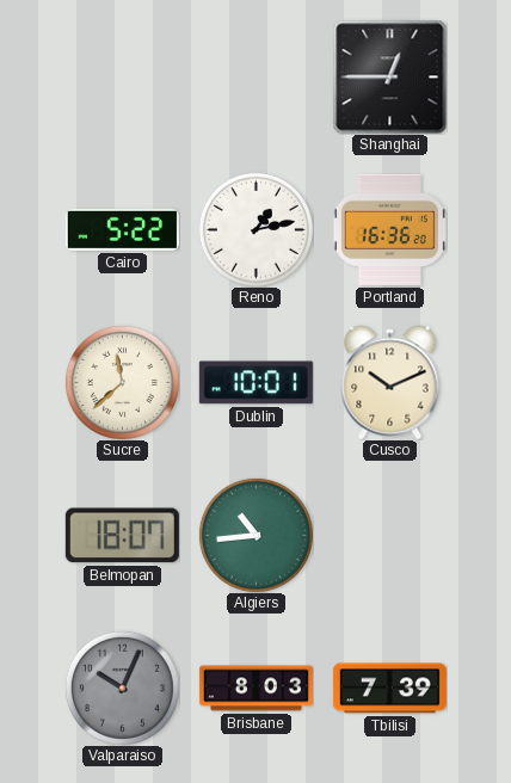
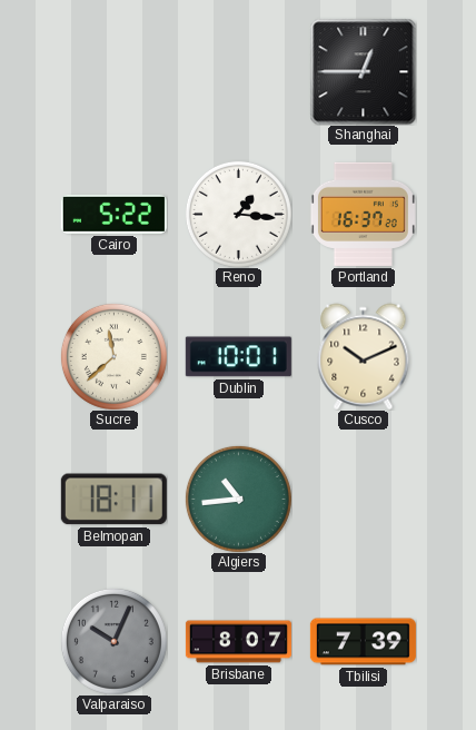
Reno: 1:13 -> 1:16 (238, 214)
Portland: 16:36 -> 16:37 (363, 214)
Belmopan: 18:07 -> 18:11 (113, 500)
Brisbane: 8:03 -> 8:07 (238, 642)
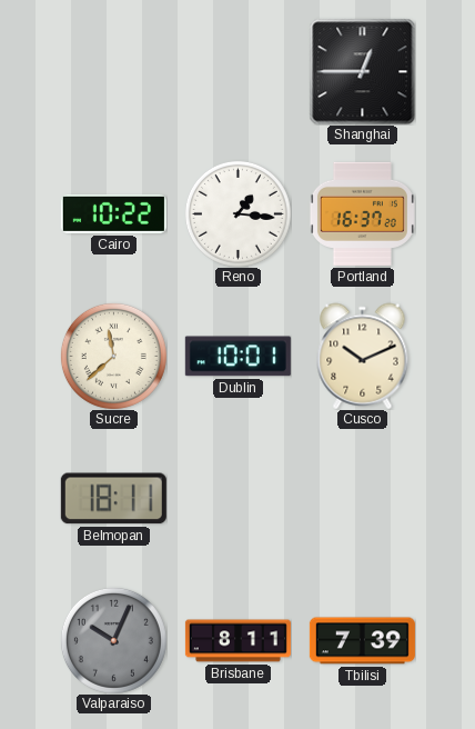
Cairo: 5:22 -> 10:22 (113, 213)
Algiers: 10:44 -> none (238, 499)
Brisbane: 8:07 -> 8:11 (238, 641)
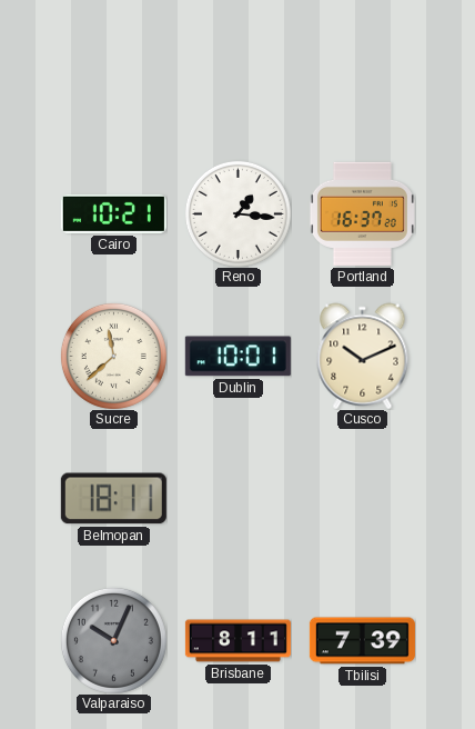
Shanghai: 12:45 -> none (362, 71)
Cairo: 10:22 -> 10:21 (113, 213)
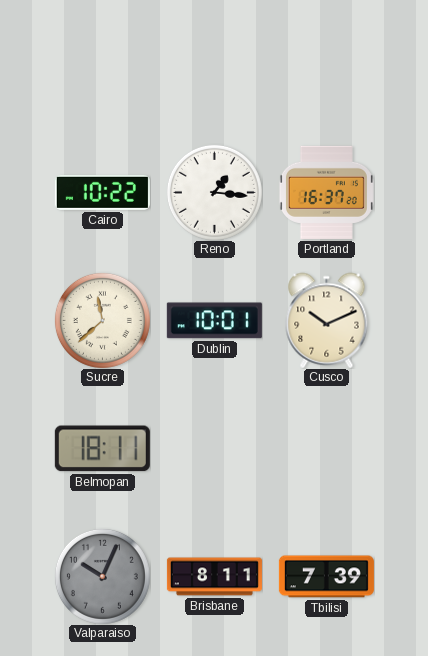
Cairo: 10:21 -> 10:22 (102, 192)
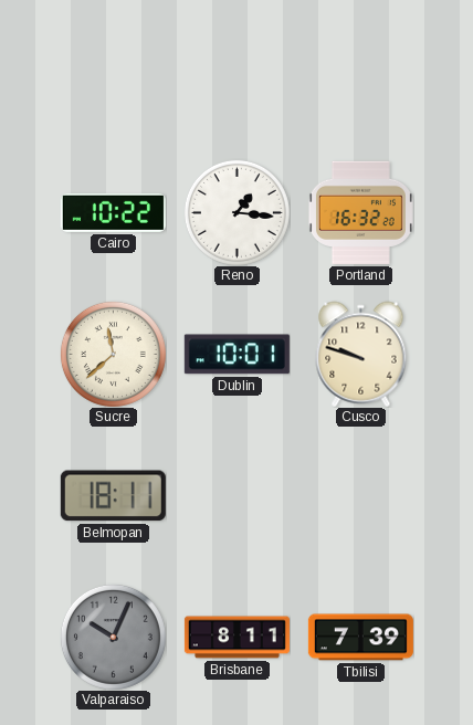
Portland: 16:37 -> 16:32 (360, 212)
Cusco: 10:11 -> 9:48 (361, 354)
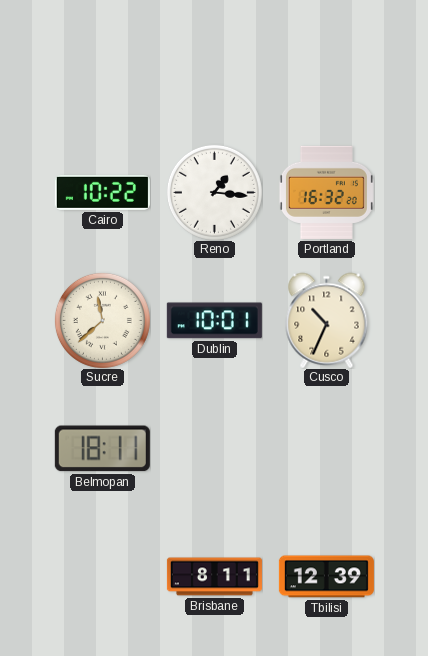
Cusco: 9:48 -> 10:34 (327, 320)
Valparaiso: 10:04 -> none (113, 637)
Tbilisi: 7:39 -> 12:39 (326, 577)
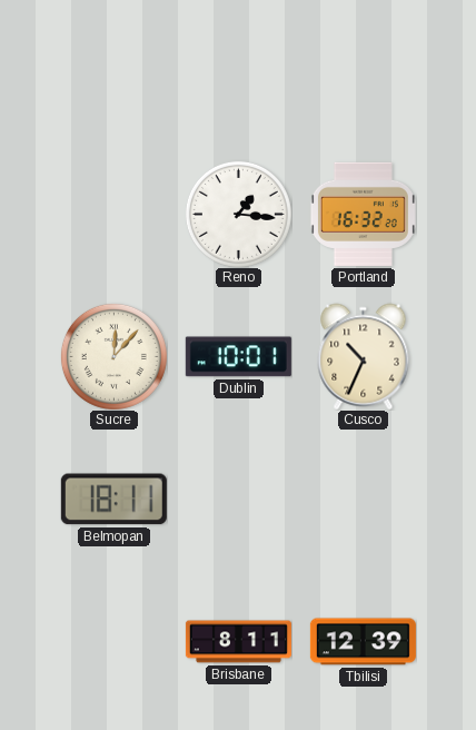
Cairo: 10:22 -> none (102, 192)
Sucre: 11:38 -> 12:07 (113, 356)
